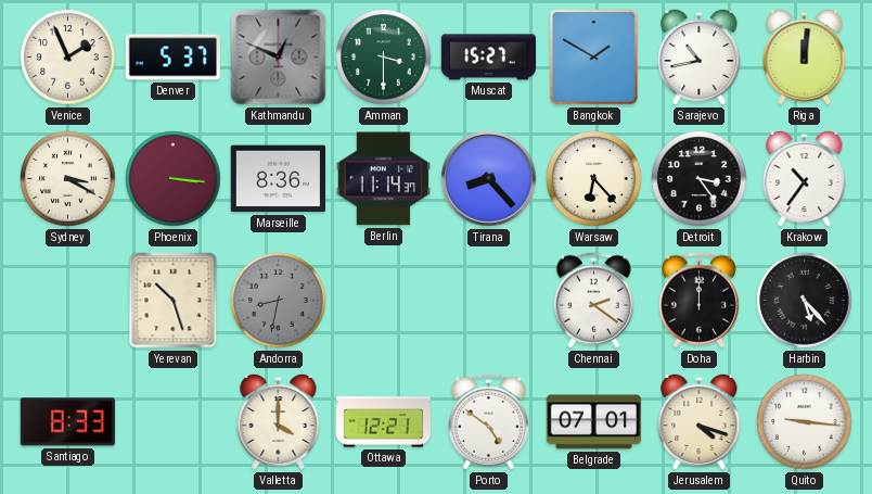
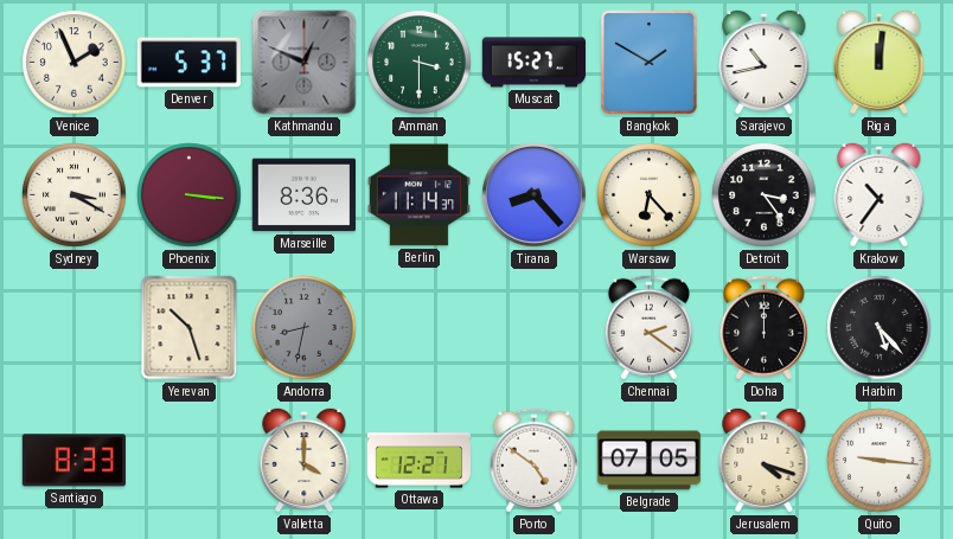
Belgrade: 07:01 -> 07:05 (650, 461)
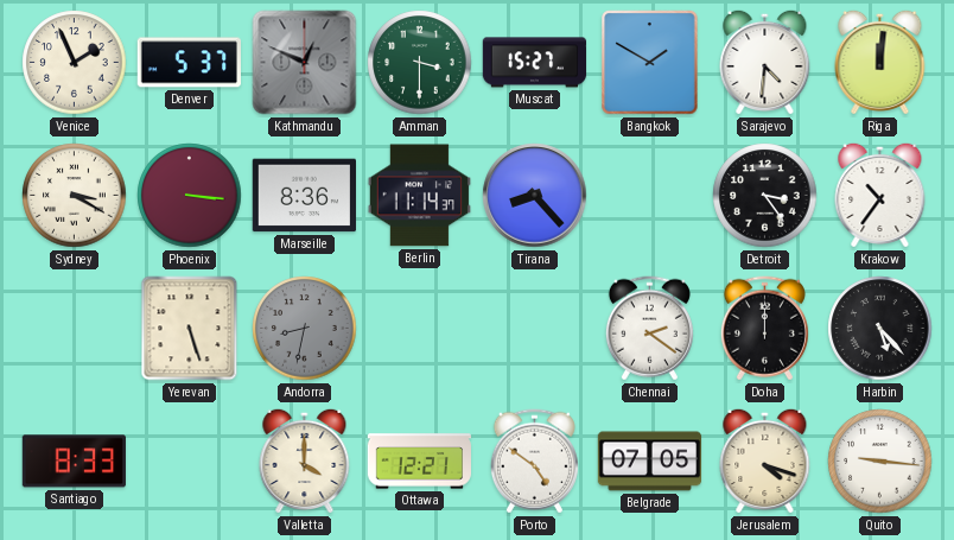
Sarajevo: 10:43 -> 4:31 (765, 62)
Warsaw: 6:23 -> none (650, 195)
Yerevan: 10:27 -> 5:27 (190, 329)
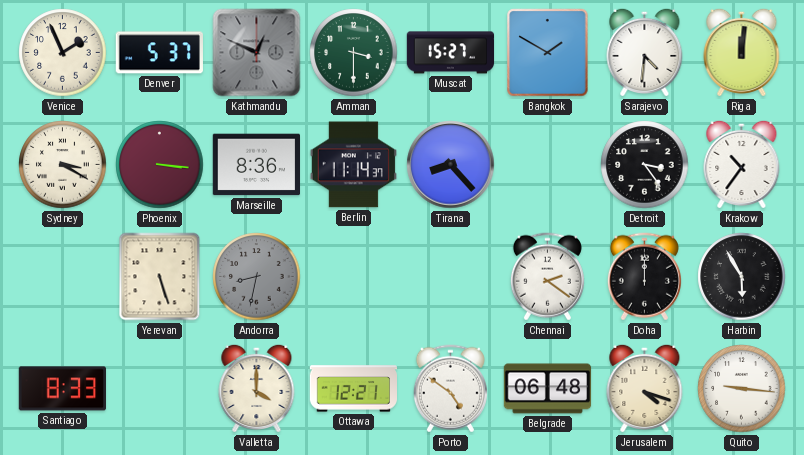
Harbin: 5:23 -> 5:55 (742, 277)
Belgrade: 07:05 -> 06:48 (548, 389)
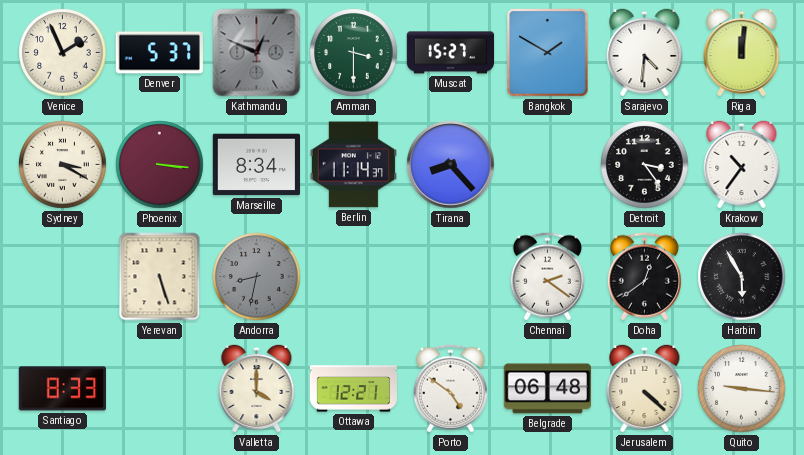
Marseille: 8:36 -> 8:34 (256, 165)
Doha: 12:00 -> 12:39 (644, 277)
Jerusalem: 4:18 -> 4:22 (645, 388)
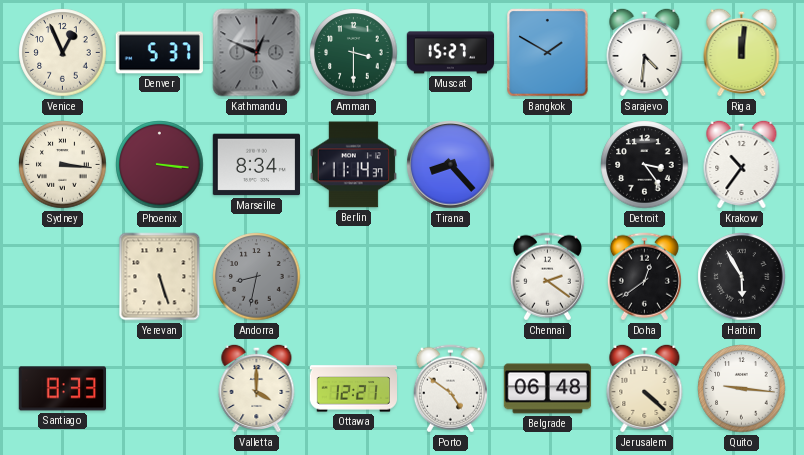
Venice: 1:56 -> 12:56 (63, 53)
Sydney: 3:20 -> 3:16 (63, 165)
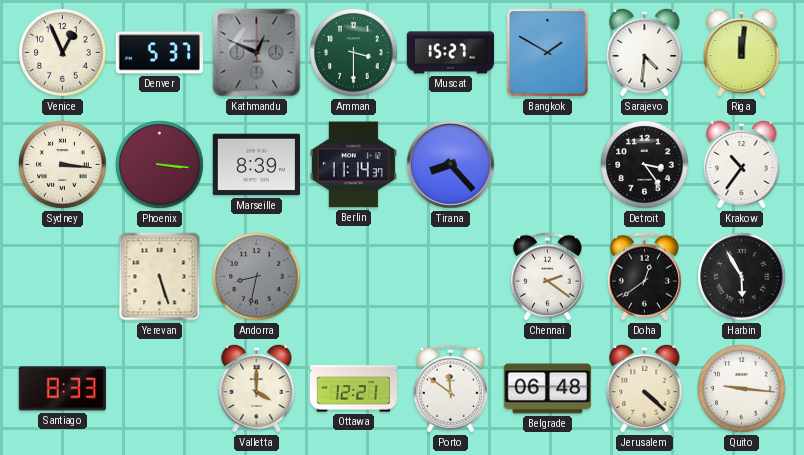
Marseille: 8:34 -> 8:39 (256, 165)
Porto: 4:51 -> 11:51 (450, 389)
